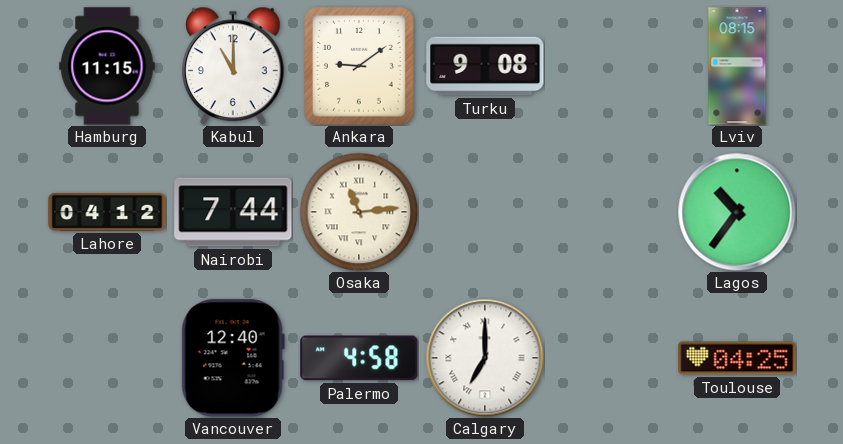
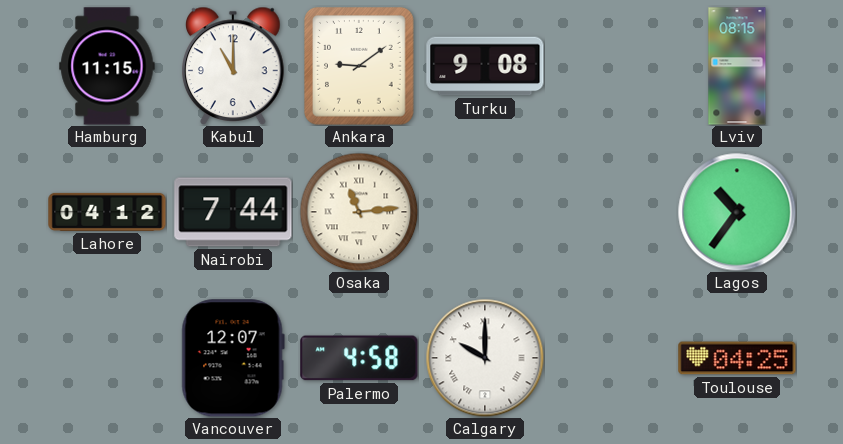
Vancouver: 12:40 -> 12:07 (233, 358)
Calgary: 7:00 -> 10:00 (485, 358)
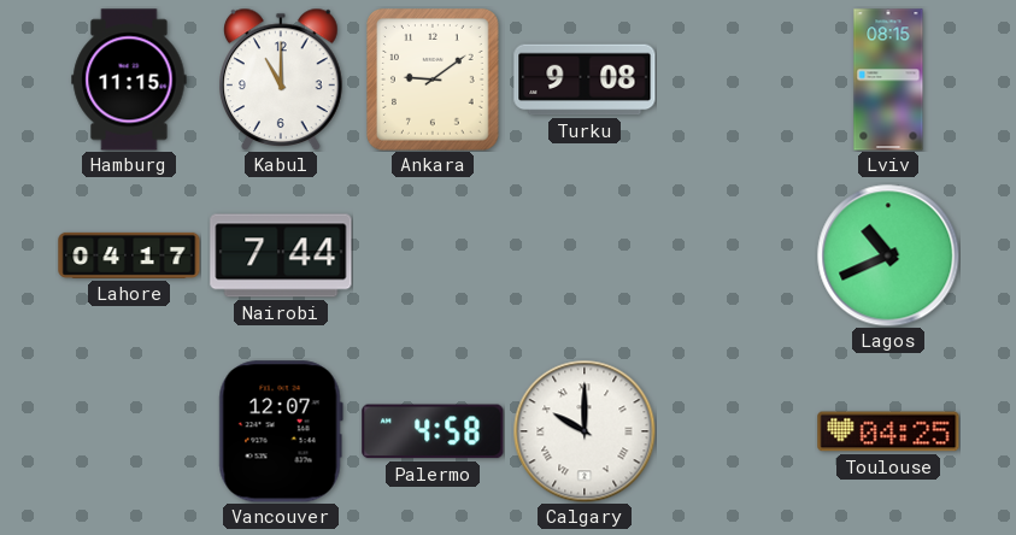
Lahore: 04:12 -> 04:17 (129, 255)
Osaka: 11:14 -> none (359, 212)
Lagos: 10:36 -> 10:41 (888, 255)
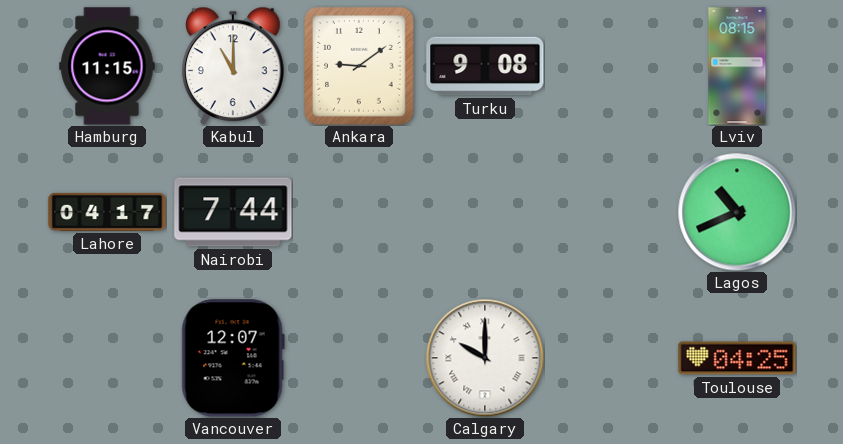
Palermo: 4:58 -> none (433, 431)
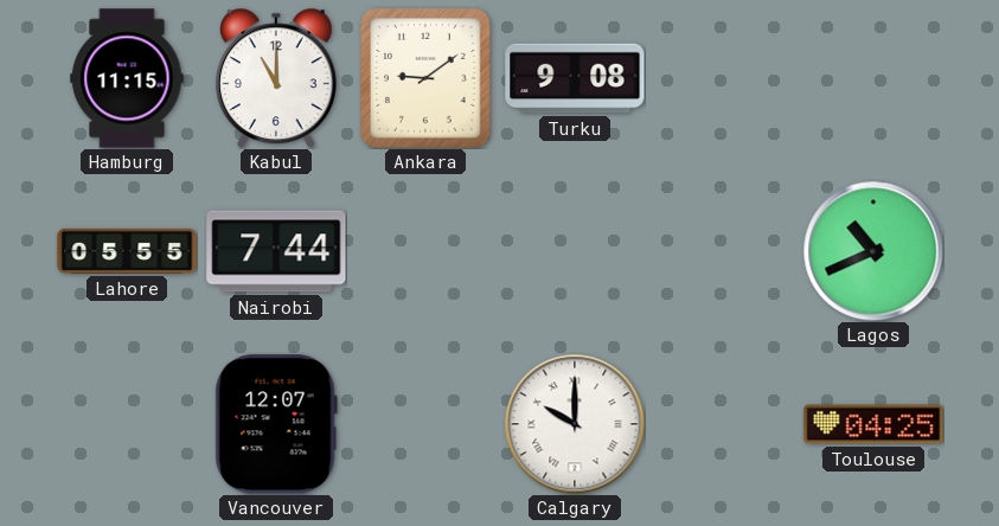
Lviv: 08:15 -> none (737, 66)
Lahore: 04:17 -> 05:55 (127, 251)
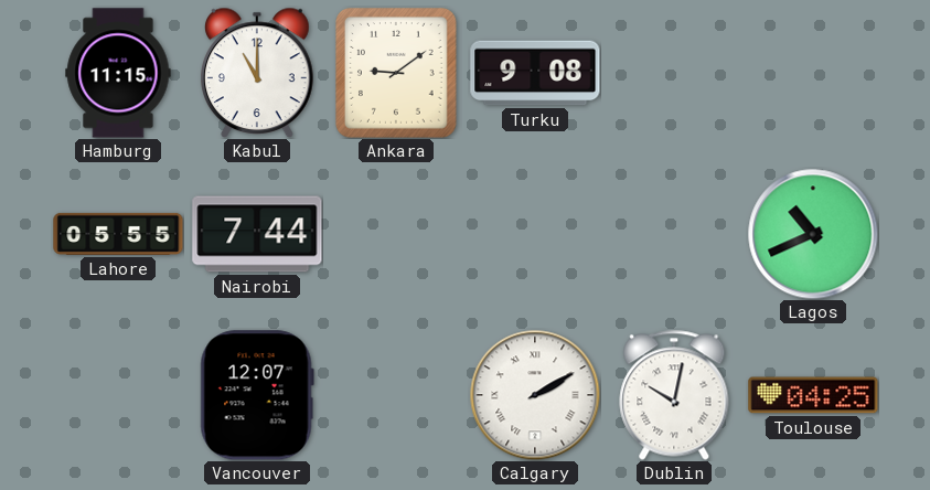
Calgary: 10:00 -> 2:10 (535, 395)
Dublin: none -> 10:02 (674, 395)
